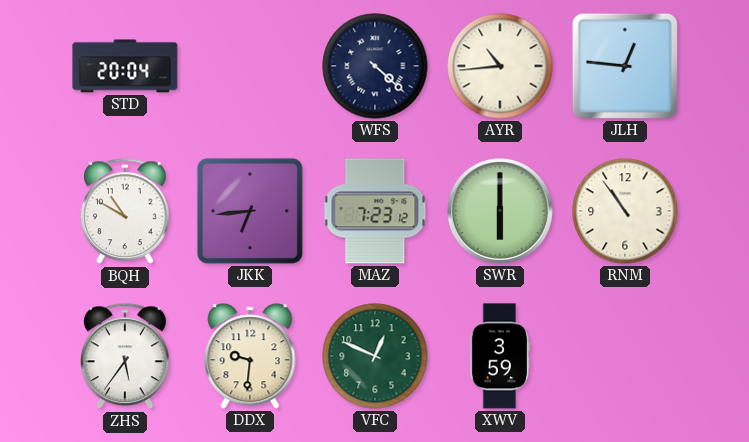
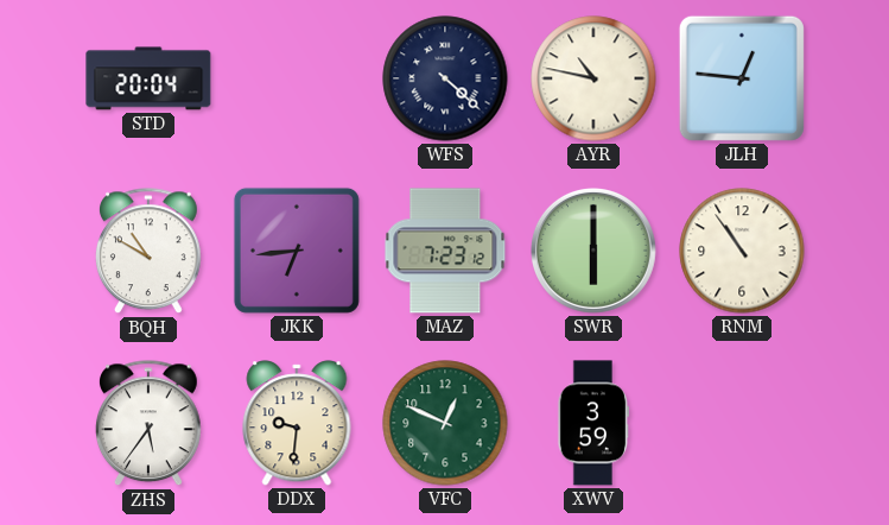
AYR: 10:44 -> 10:47 (593, 78)
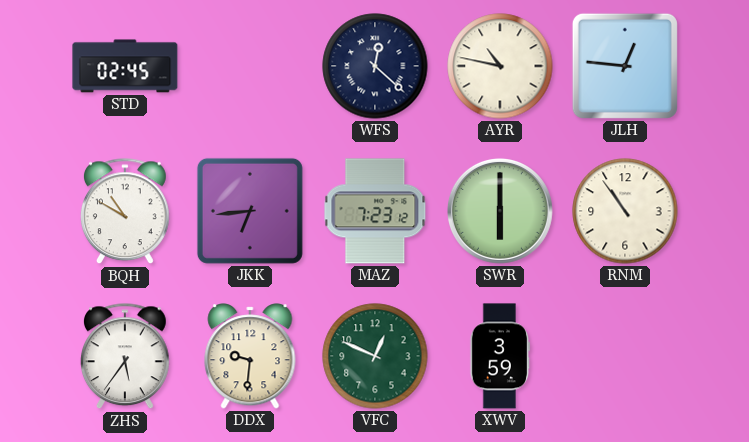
STD: 20:04 -> 02:45 (125, 66)
WFS: 4:22 -> 12:22 (375, 66)
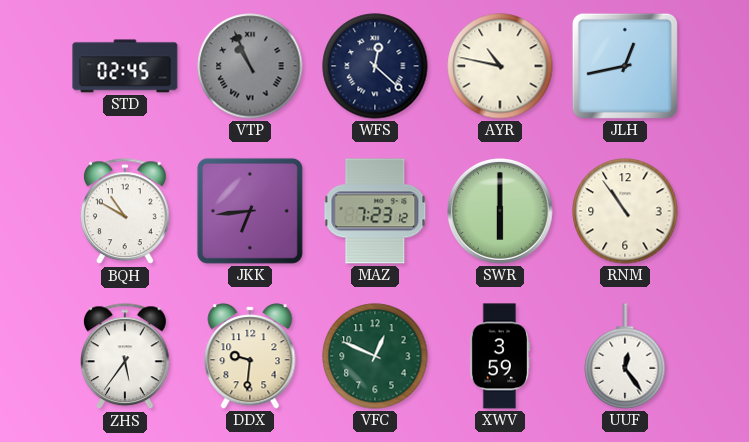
VTP: none -> 10:56 (250, 66)
JLH: 12:46 -> 12:43 (625, 66)
UUF: none -> 12:24 (625, 356)
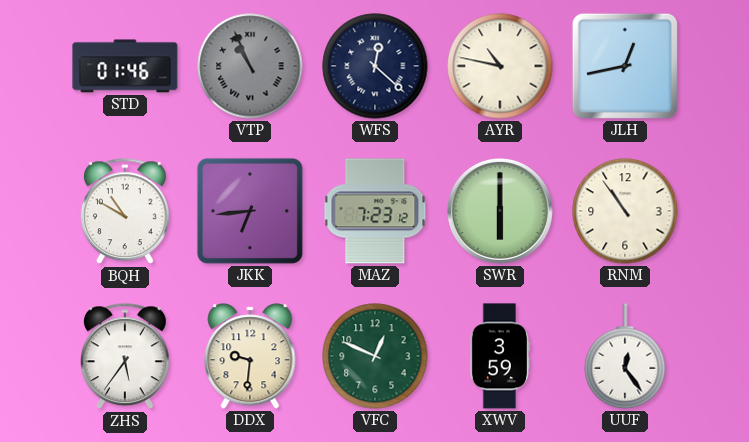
STD: 02:45 -> 01:46 (125, 66)
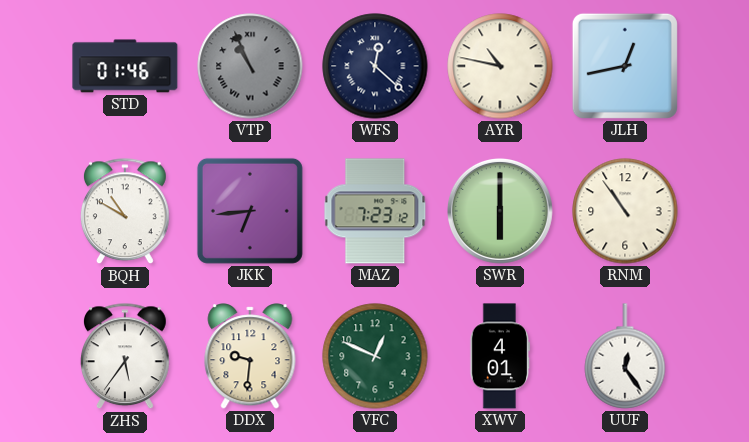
XWV: 3:59 -> 4:01 (499, 356)
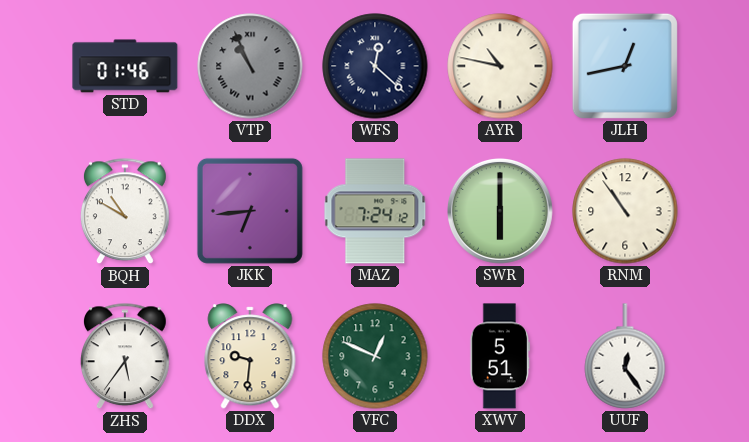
MAZ: 7:23 -> 7:24 (375, 211)
XWV: 4:01 -> 5:51 (499, 356)
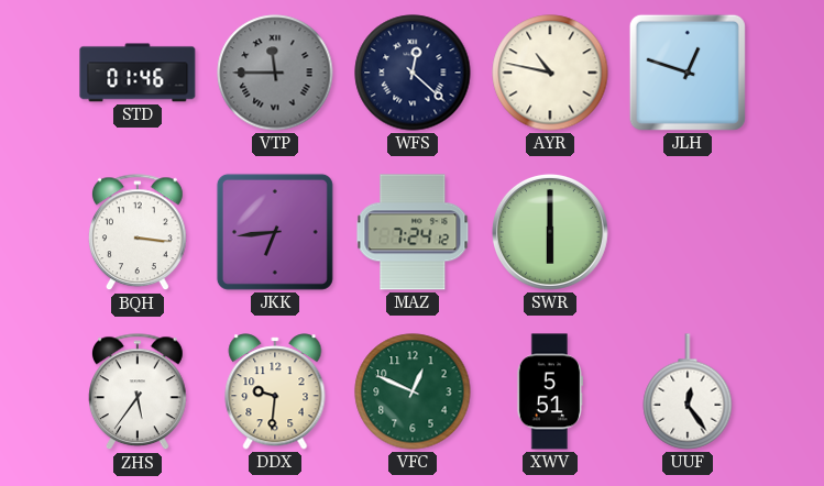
VTP: 10:56 -> 11:45 (275, 73)
JLH: 12:43 -> 12:48 (688, 73)
BQH: 10:50 -> 3:16 (138, 233)
RNM: 10:54 -> none (625, 211)
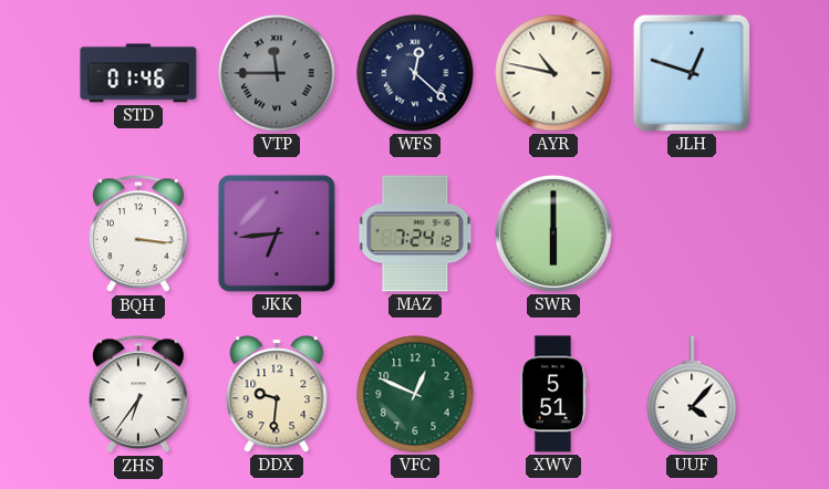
ZHS: 5:36 -> 6:36 (138, 395)
UUF: 12:24 -> 4:07 (692, 394)
